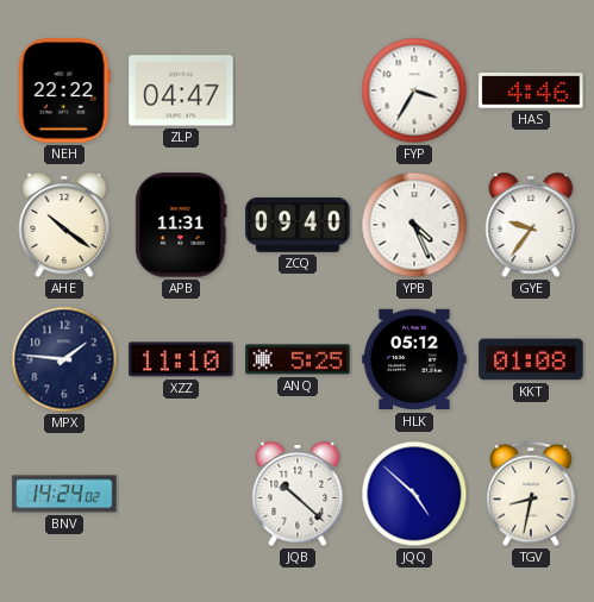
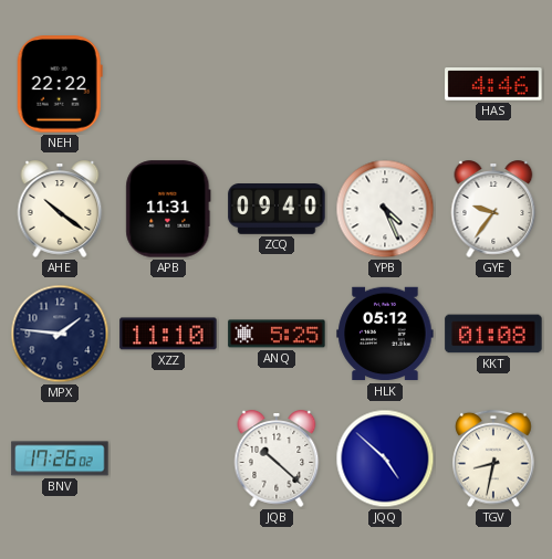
ZLP: 04:47 -> none (181, 90)
FYP: 3:35 -> none (414, 90)
BNV: 14:24 -> 17:26 (60, 458)
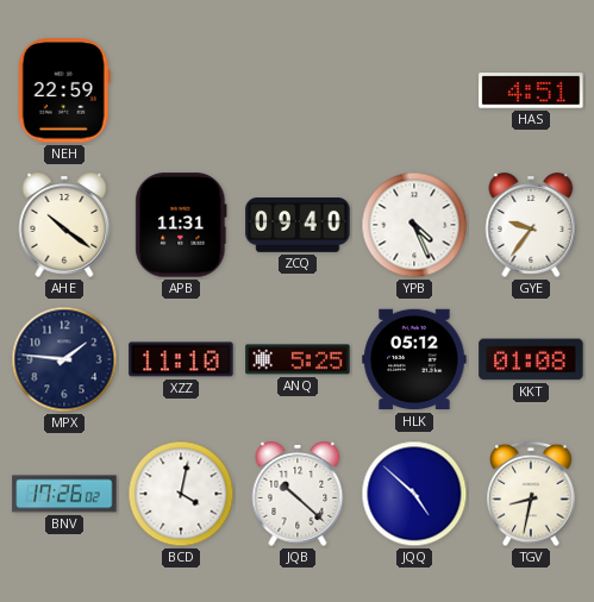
NEH: 22:22 -> 22:59 (64, 90)
HAS: 4:46 -> 4:51 (531, 90)
BCD: none -> 4:02 (181, 494)
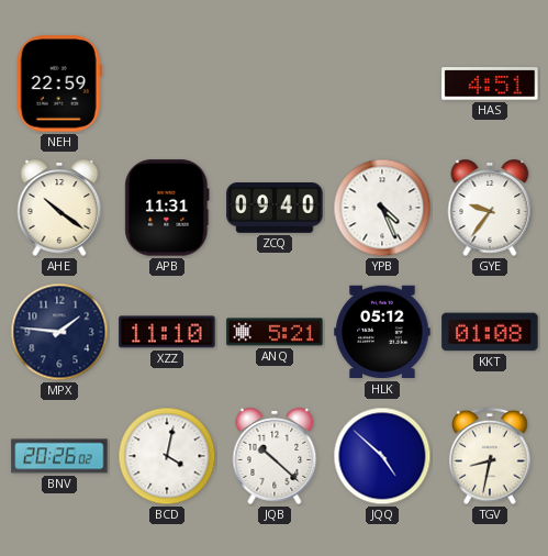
ANQ: 5:25 -> 5:21 (275, 332)
BNV: 17:26 -> 20:26 (59, 456)
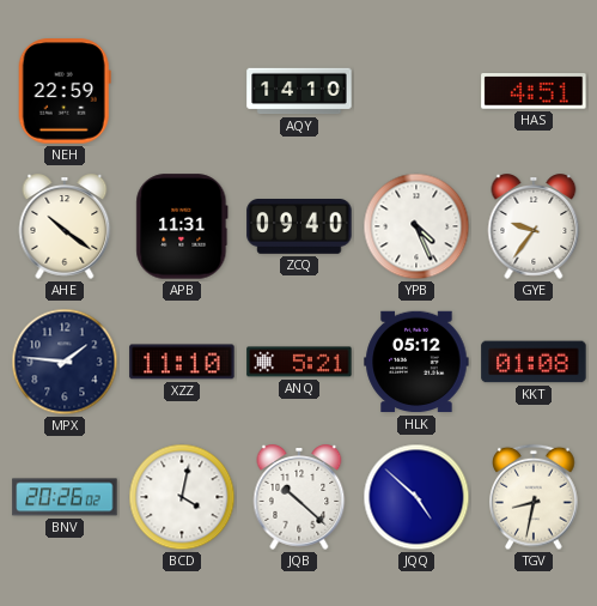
AQY: none -> 14:10 (299, 91)
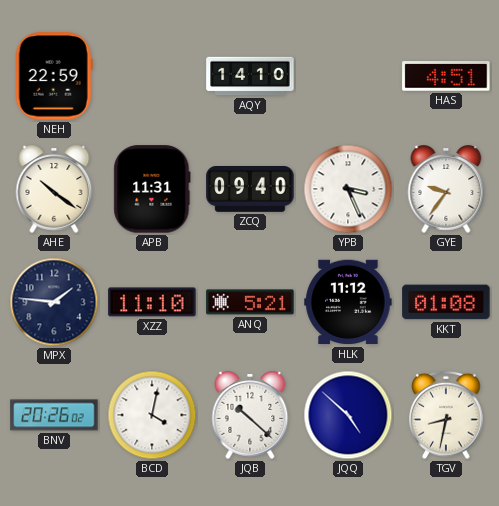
YPB: 4:26 -> 3:26 (348, 189)
HLK: 05:12 -> 11:12 (348, 302)
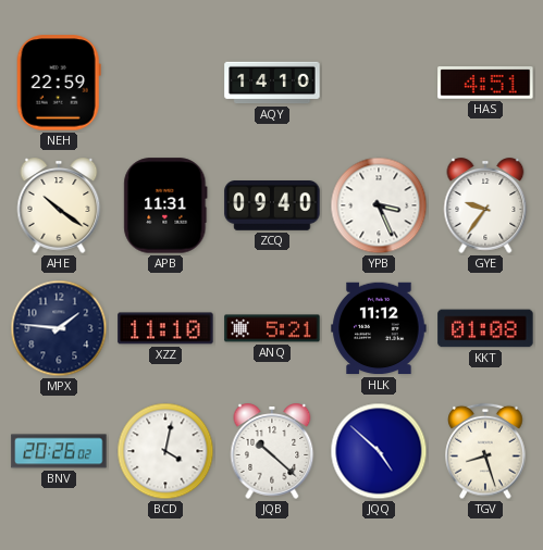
TGV: 8:32 -> 8:27 (485, 451)
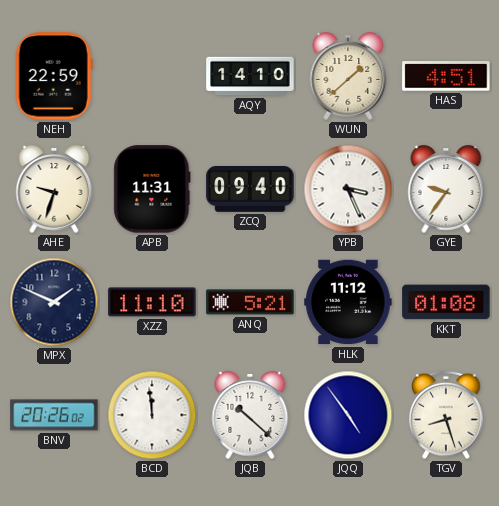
WUN: none -> 1:38 (348, 76)
AHE: 10:21 -> 9:33 (54, 189)
MPX: 1:46 -> 1:49 (54, 302)
BCD: 4:02 -> 11:59 (152, 415)
JQQ: 4:52 -> 4:54 (348, 415)
